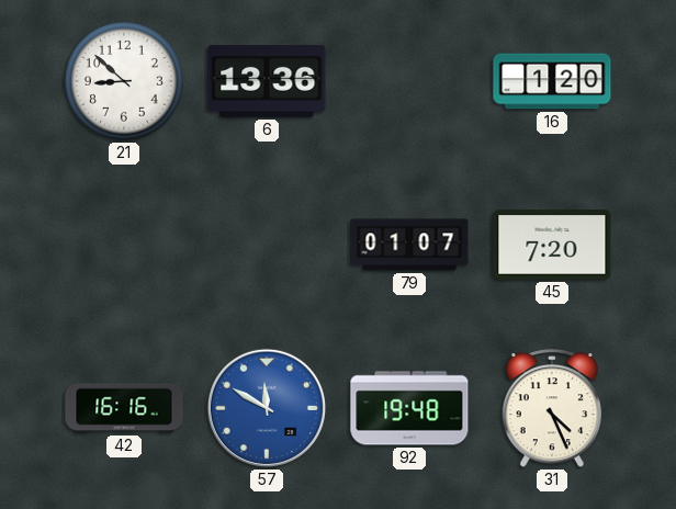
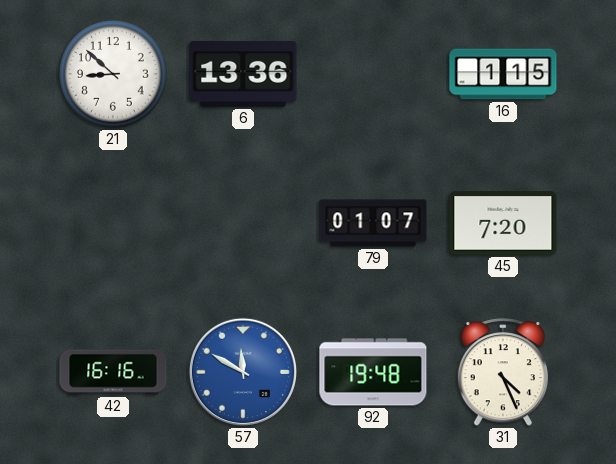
16: 1:20 -> 1:15 (503, 74)
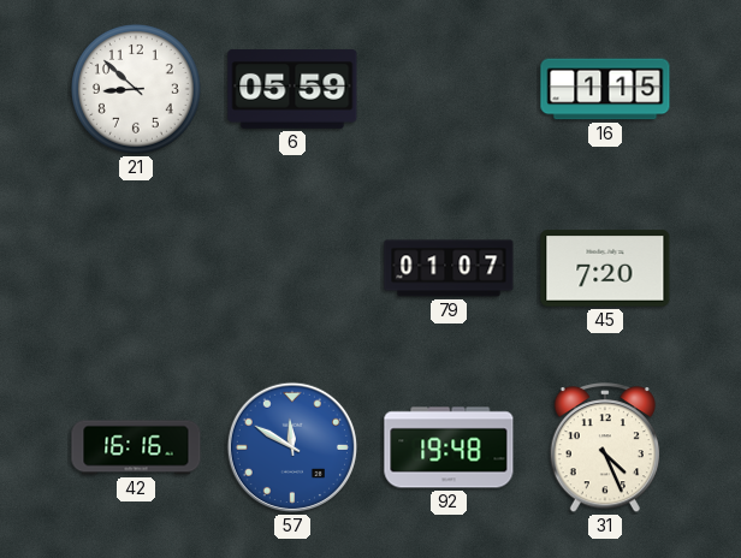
6: 13:36 -> 05:59 (292, 89)
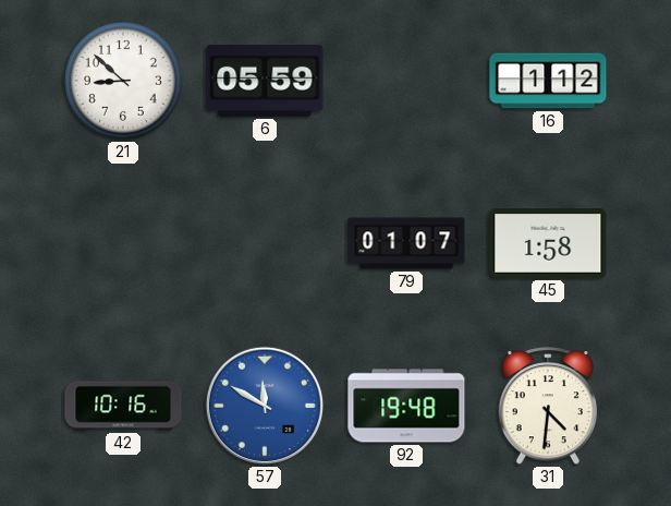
16: 1:15 -> 1:12 (548, 81)
45: 7:20 -> 1:58 (548, 243)
42: 16:16 -> 10:16 (123, 406)
31: 4:26 -> 4:31 (547, 407)
